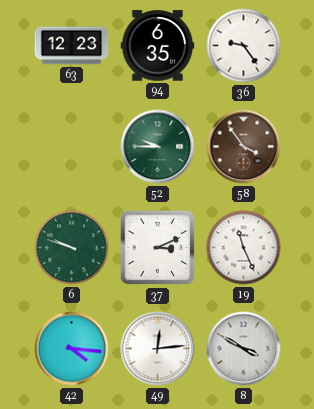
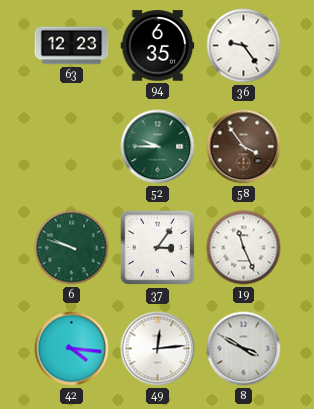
37: 3:11 -> 3:06 (158, 248)
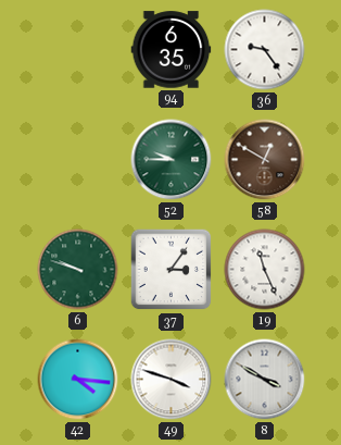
63: 12:23 -> none (72, 46)
58: 3:54 -> 12:50 (265, 160)
49: 12:14 -> 3:48 (172, 380)
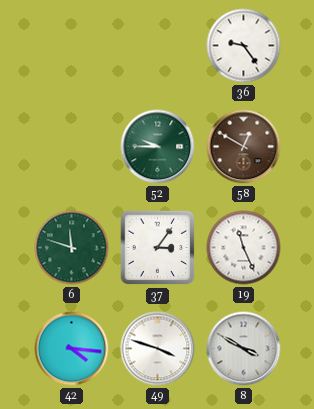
94: 6:35 -> none (172, 50)
6: 9:48 -> 11:48 (72, 248)
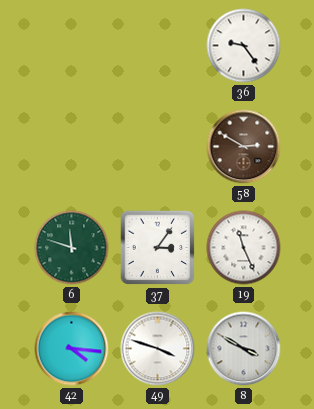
52: 9:45 -> none (158, 147)
58: 12:50 -> 2:50 (244, 147)
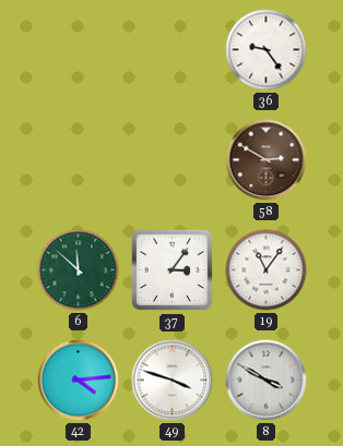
6: 11:48 -> 11:52 (79, 270)
19: 11:26 -> 11:06 (267, 270)
42: 4:16 -> 4:14 (79, 381)
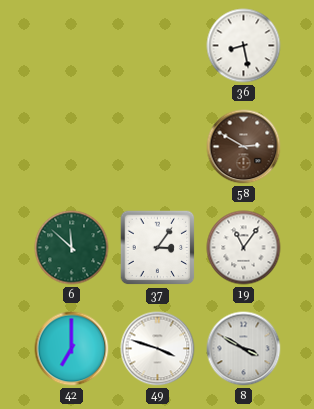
36: 9:24 -> 8:28 (244, 46)
42: 4:14 -> 7:00 (72, 349)
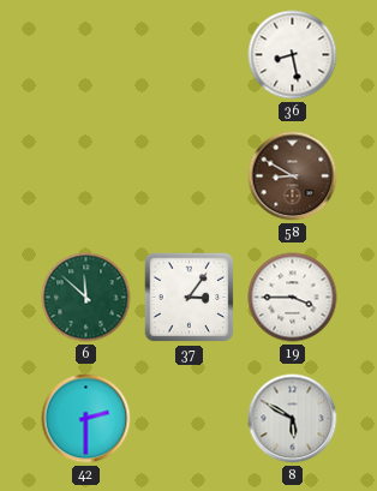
58: 2:50 -> 8:50 (293, 176)
19: 11:06 -> 3:45 (293, 298)
42: 7:00 -> 2:30 (86, 419)
49: 3:48 -> none (158, 349)
8: 3:50 -> 5:50 (293, 419)
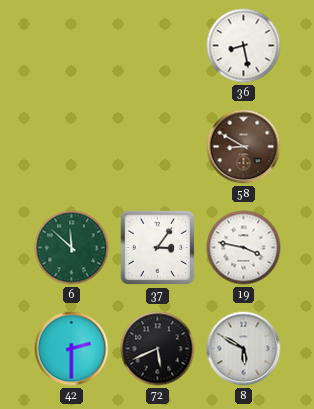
19: 3:45 -> 3:47 (244, 248)
72: none -> 5:41 (158, 349)
